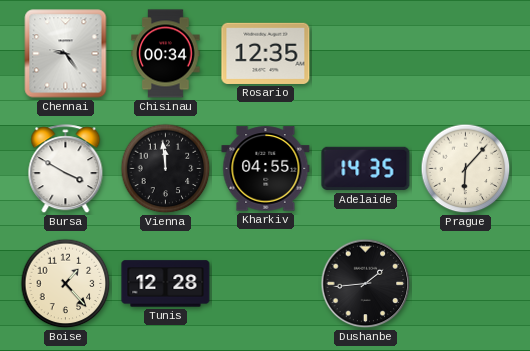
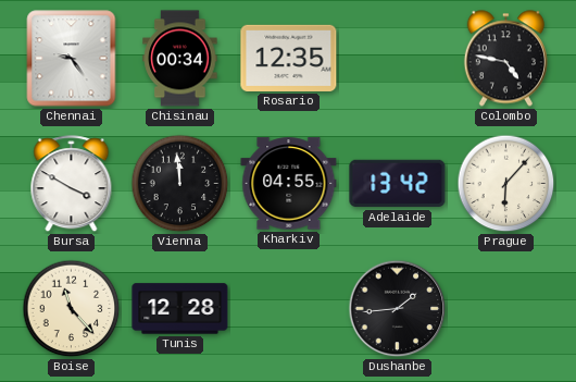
Colombo: none -> 4:47 (505, 59)
Adelaide: 14:35 -> 13:42 (398, 184)
Boise: 1:23 -> 11:23 (72, 309)
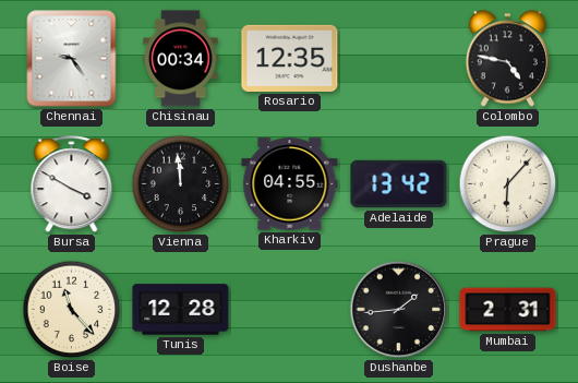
Mumbai: none -> 2:31 (508, 310)
